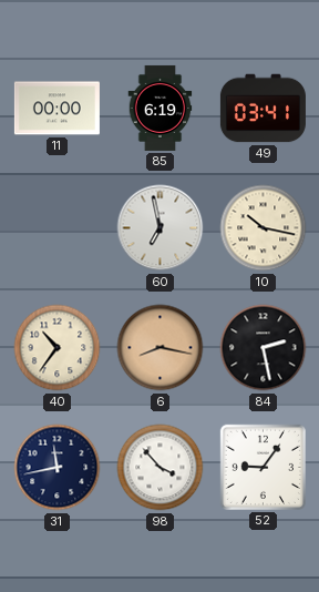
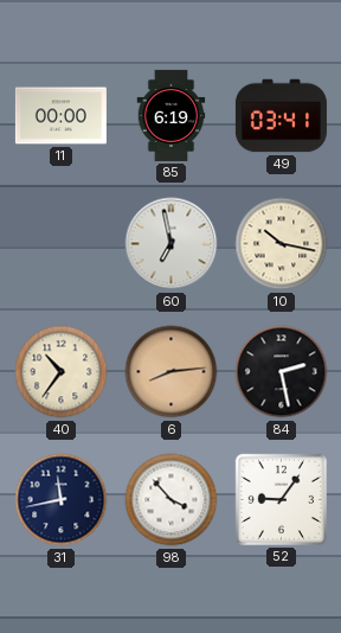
6: 8:17 -> 8:14 (172, 372)
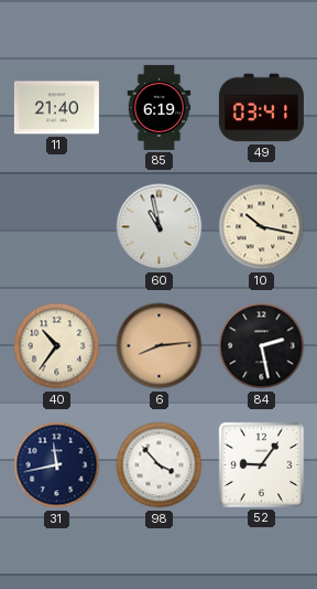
11: 00:00 -> 21:40 (56, 108)
60: 6:58 -> 10:58 (160, 227)
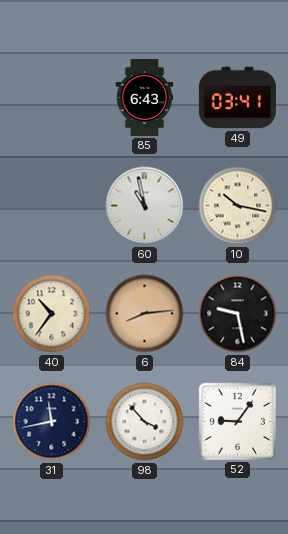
11: 21:40 -> none (56, 108)
85: 6:19 -> 6:43 (145, 97)
84: 2:28 -> 9:28 (238, 314)
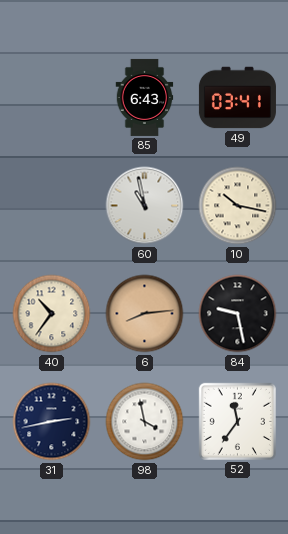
31: 11:43 -> 2:43 (52, 422)
98: 3:53 -> 3:58 (145, 422)
52: 9:06 -> 11:36 (237, 421)
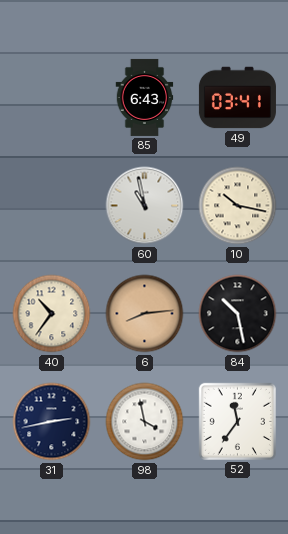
84: 9:28 -> 10:28 (238, 314)
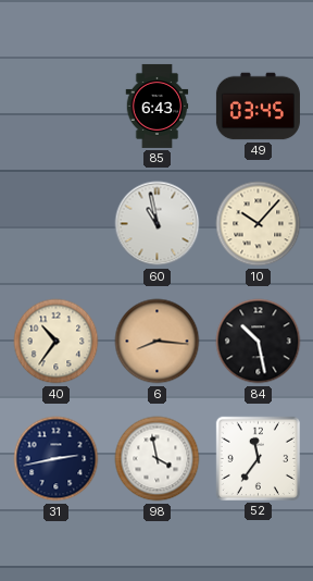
49: 03:41 -> 03:45 (258, 107)
10: 10:17 -> 10:07 (259, 224)
6: 8:14 -> 8:16 (158, 342)
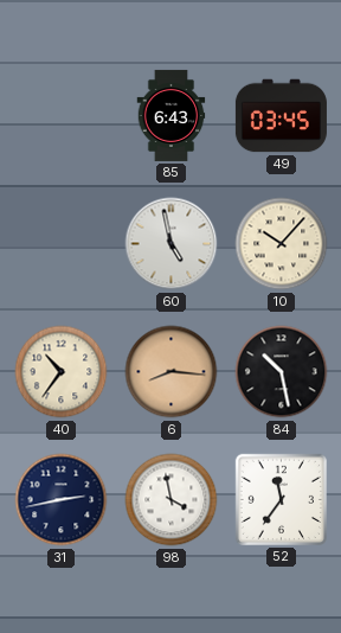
60: 10:58 -> 4:58 (172, 244)
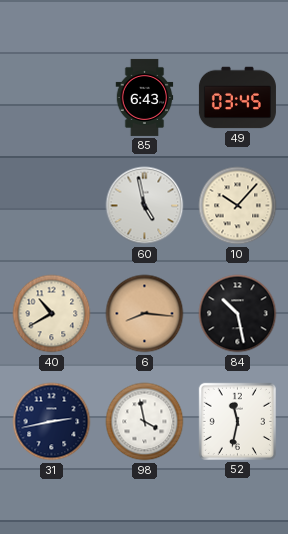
40: 10:36 -> 10:40 (52, 314)
52: 11:36 -> 11:32 (237, 421)
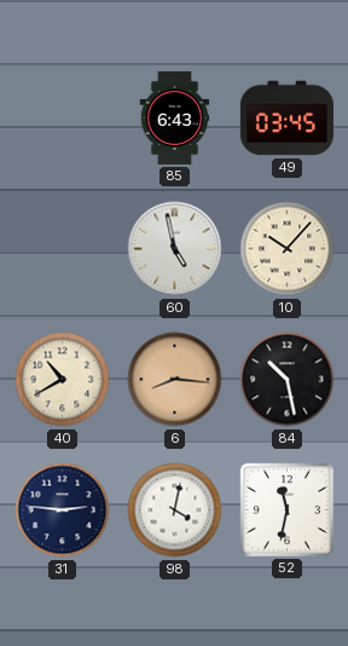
31: 2:43 -> 2:46 (63, 511)
98: 3:58 -> 4:02 (175, 511)
